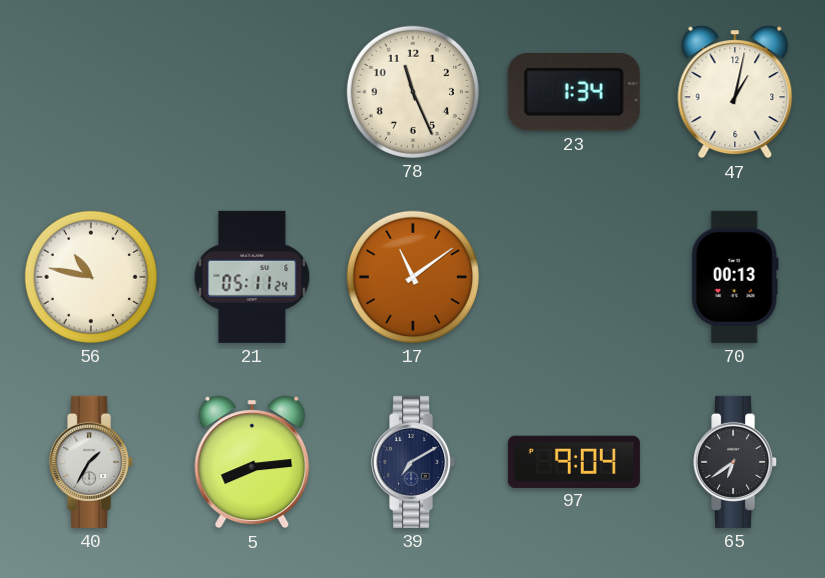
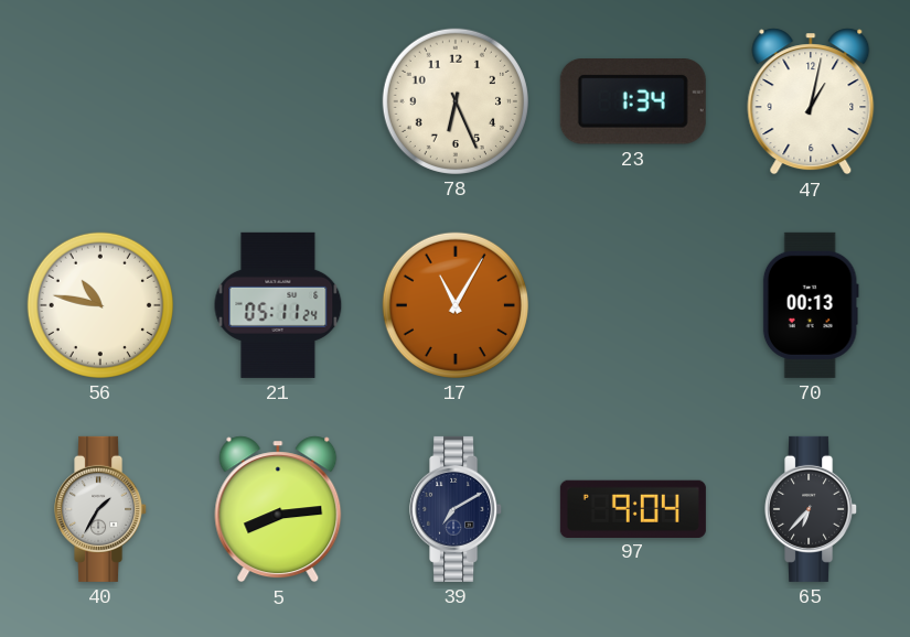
78: 11:26 -> 6:26 (456, 101)
17: 11:09 -> 11:05 (456, 305)
65: 6:39 -> 6:37 (812, 509)
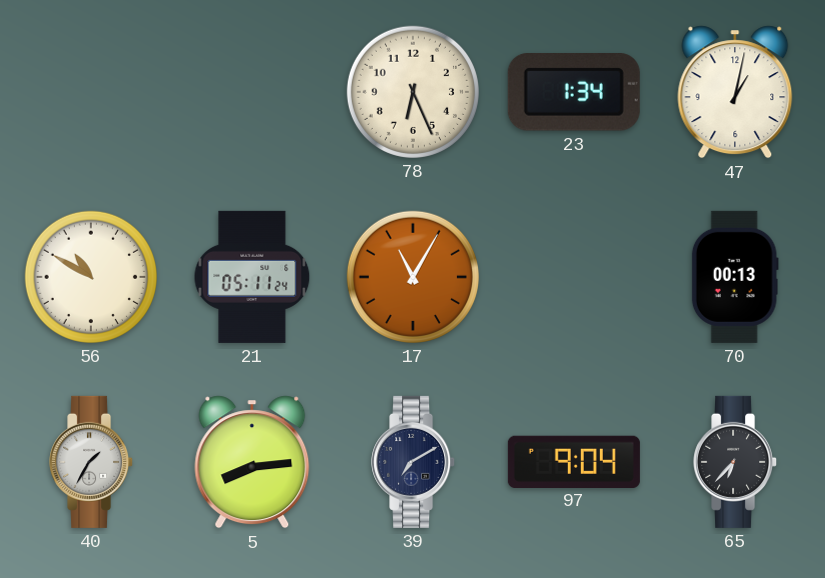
56: 10:47 -> 10:50 (91, 277)
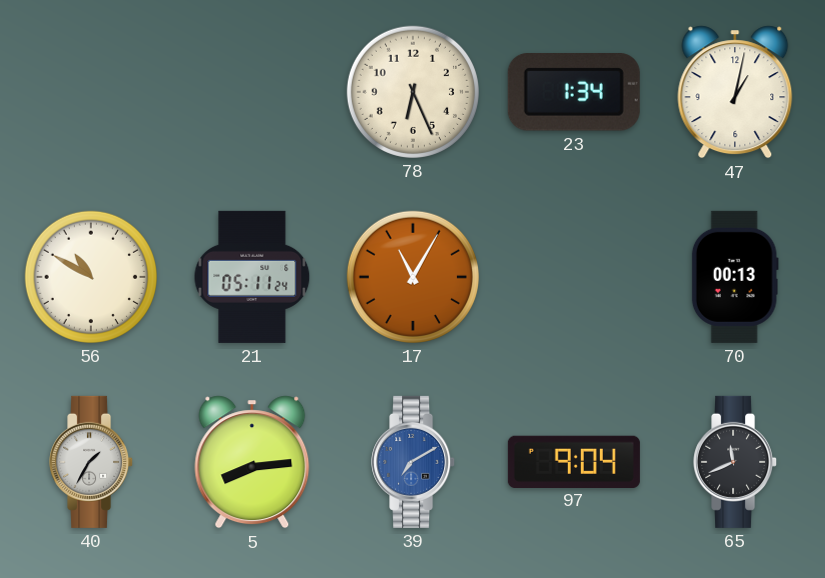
39 dial: navy -> blue (414, 462)
65: 6:37 -> 11:41 (736, 462)
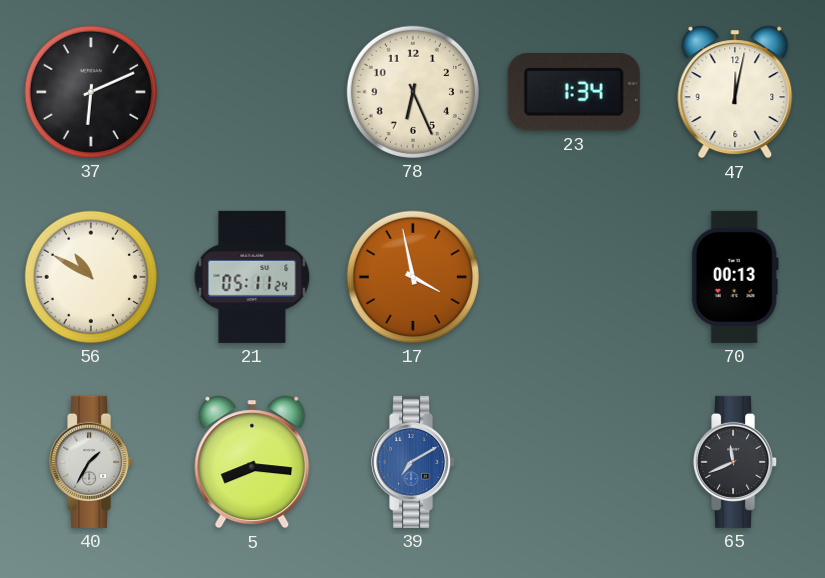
37: none -> 6:11 (91, 92)
47: 1:02 -> 12:02 (735, 92)
17: 11:05 -> 3:58 (413, 277)
5: 8:14 -> 8:16 (252, 462)
97: 9:04 -> none (574, 461)
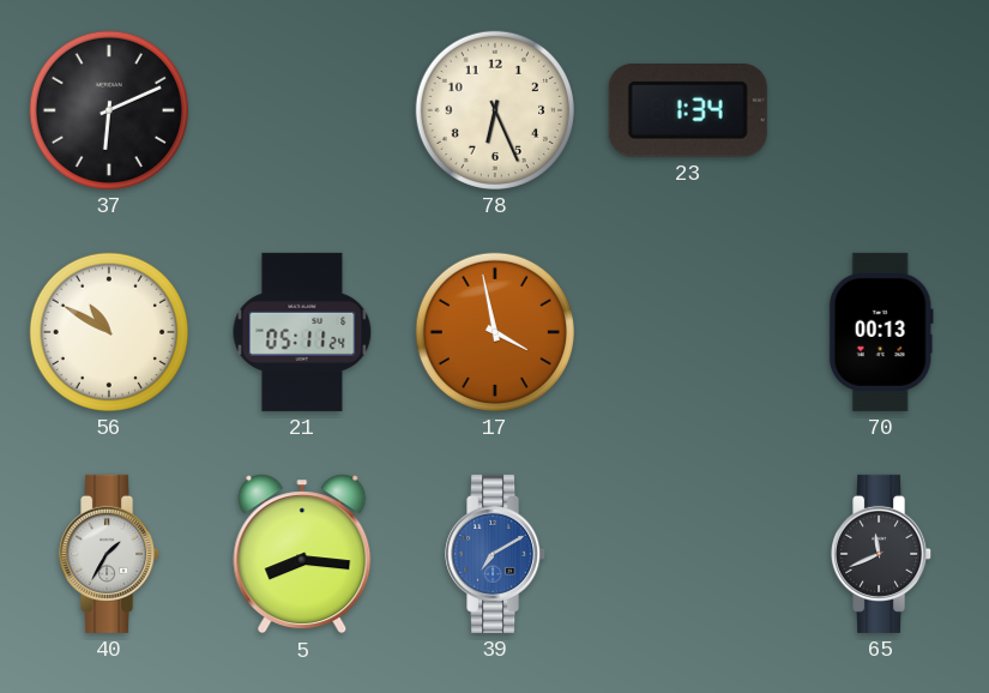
47: 12:02 -> none (735, 92)
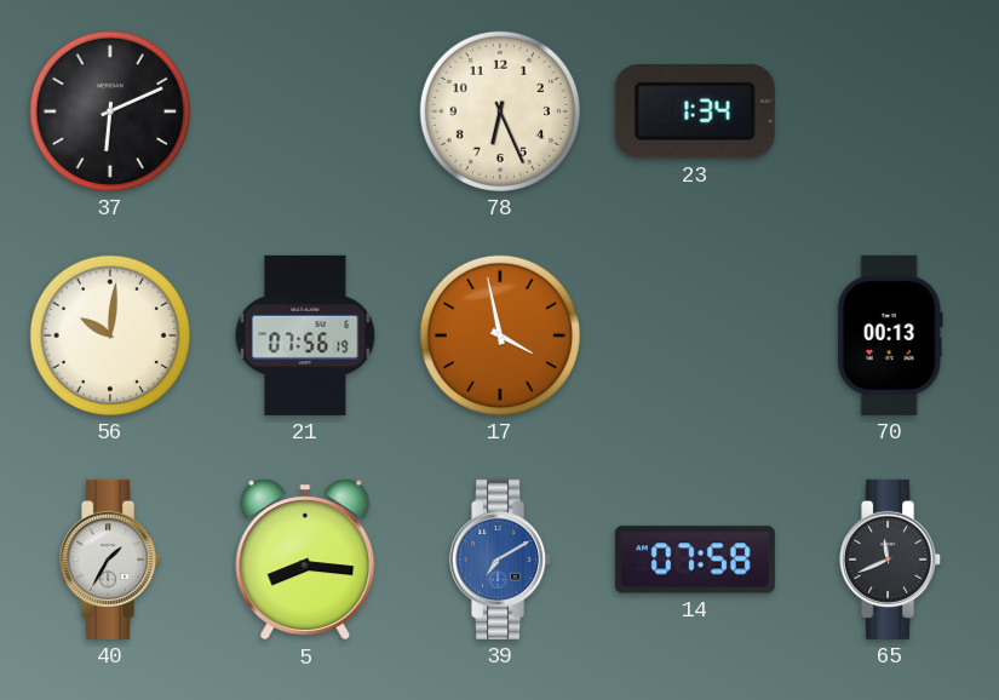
56: 10:50 -> 10:01 (110, 335)
21: 05:11 -> 07:56 (305, 335)
14: none -> 07:58 (695, 560)
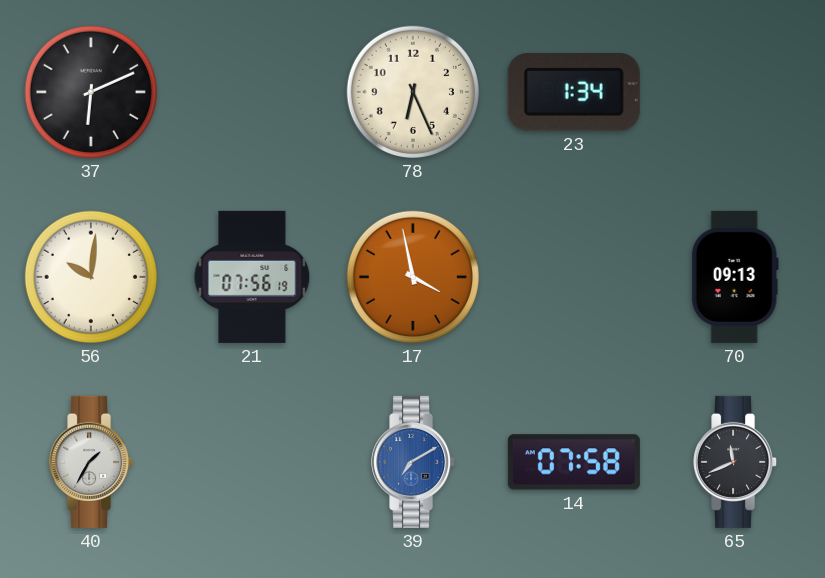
70: 00:13 -> 09:13 (735, 277)
5: 8:16 -> none (305, 560)
